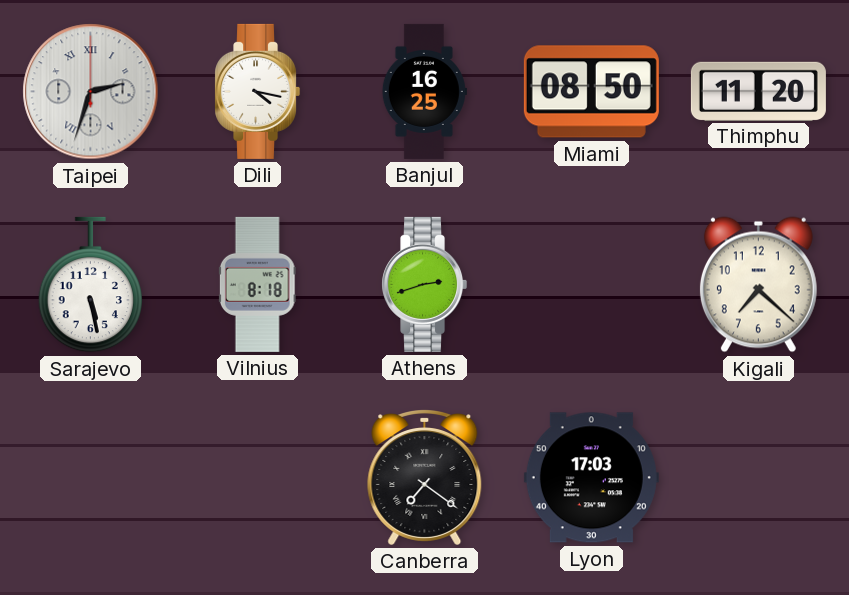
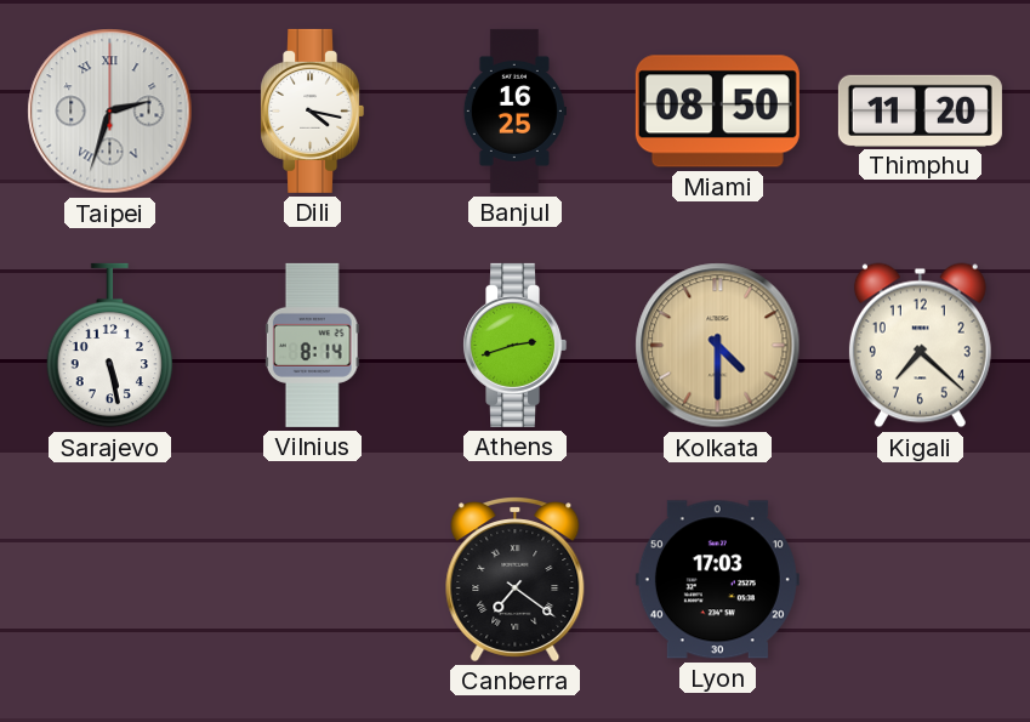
Vilnius: 8:18 -> 8:14 (312, 345)
Kolkata: none -> 4:30 (718, 346)
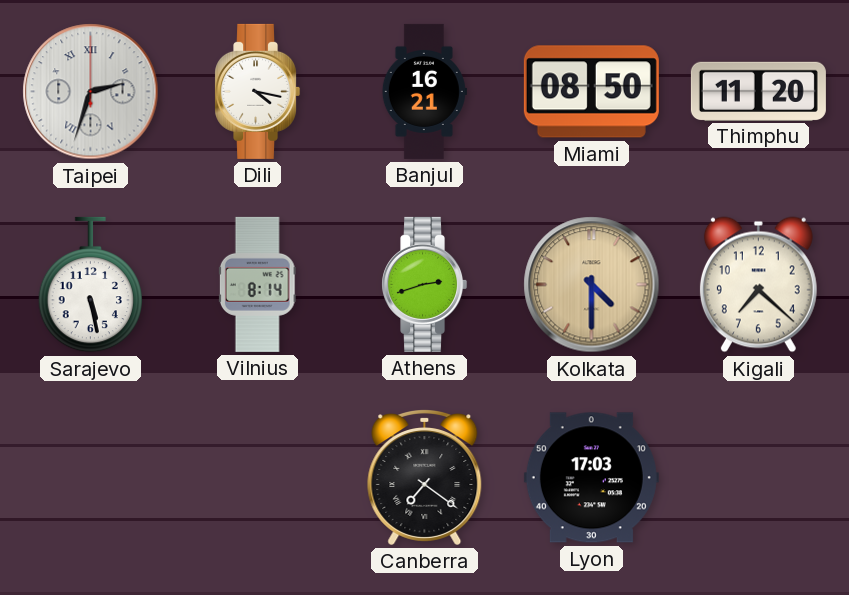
Banjul: 16:25 -> 16:21 (424, 91)
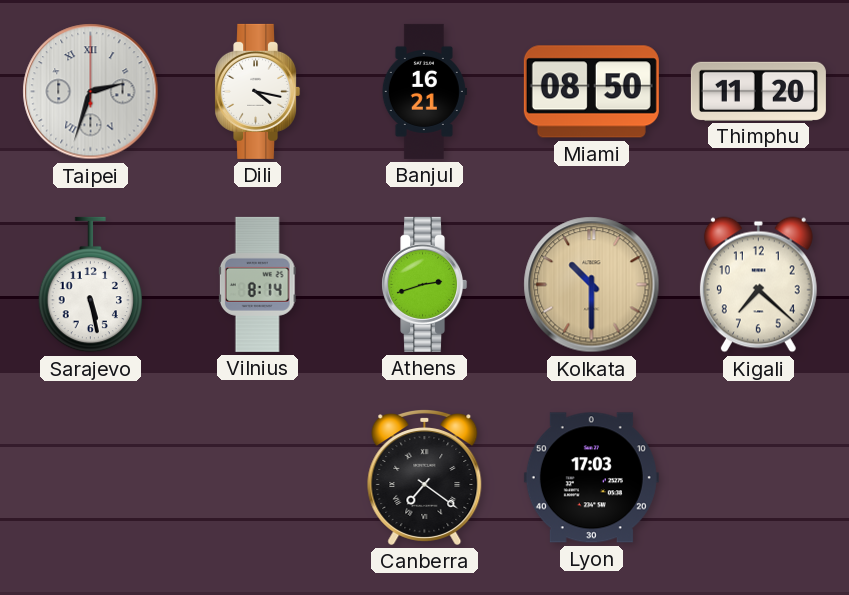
Kolkata: 4:30 -> 10:30 (592, 285)
